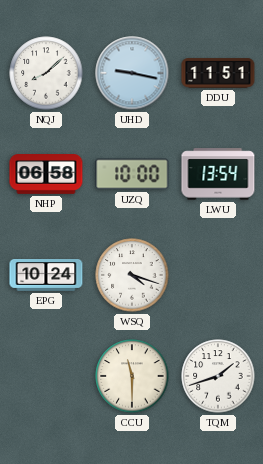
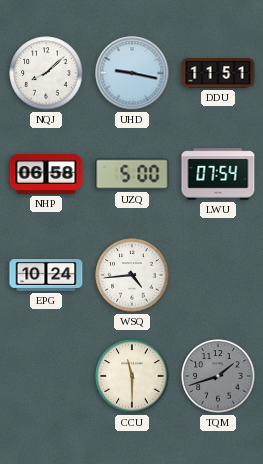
UZQ: 10:00 -> 5:00 (132, 174)
LWU: 13:54 -> 07:54 (218, 174)
WSQ: 4:18 -> 4:44 (132, 275)
TQM dial: white -> grey (218, 376)
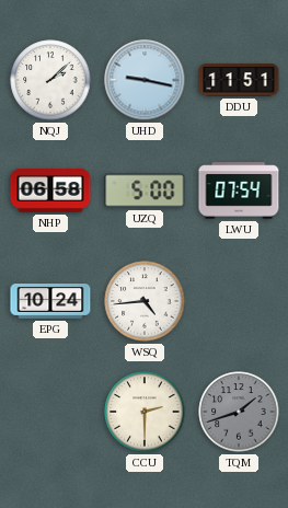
NQJ: 8:08 -> 2:08 (50, 80)
CCU: 11:30 -> 2:30 (145, 412)
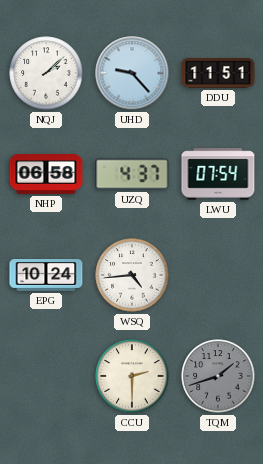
UHD: 9:17 -> 9:23 (132, 73)
UZQ: 5:00 -> 4:37 (132, 174)
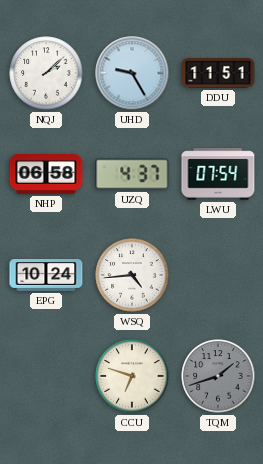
UHD: 9:23 -> 9:25 (132, 73)
CCU: 2:30 -> 6:48 (132, 376)
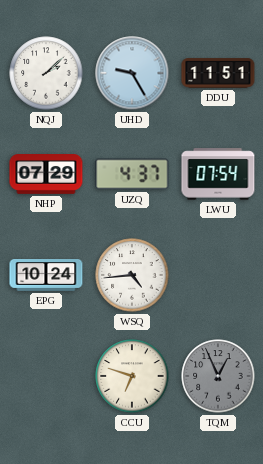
NHP: 06:58 -> 07:29 (46, 175)
TQM: 1:42 -> 12:56 (218, 376)
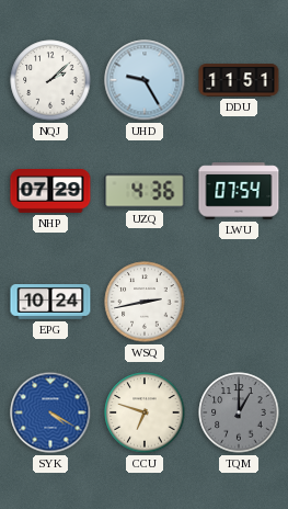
UZQ: 4:37 -> 4:36 (145, 191)
WSQ: 4:44 -> 2:43 (145, 302)
SYK: none -> 4:20 (50, 412)
TQM: 12:56 -> 1:00 (239, 412)
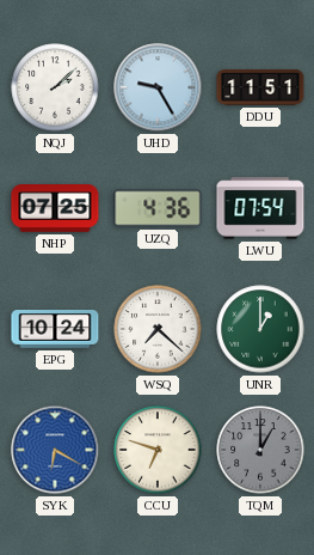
NHP: 07:29 -> 07:25 (55, 209)
WSQ: 2:43 -> 7:22 (158, 329)
UNR: none -> 1:00 (260, 329)
SYK: 4:20 -> 6:20 (55, 450)
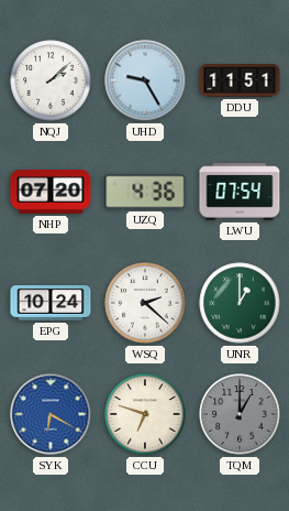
NHP: 07:25 -> 07:20 (51, 193)
WSQ: 7:22 -> 2:22 (145, 303)
